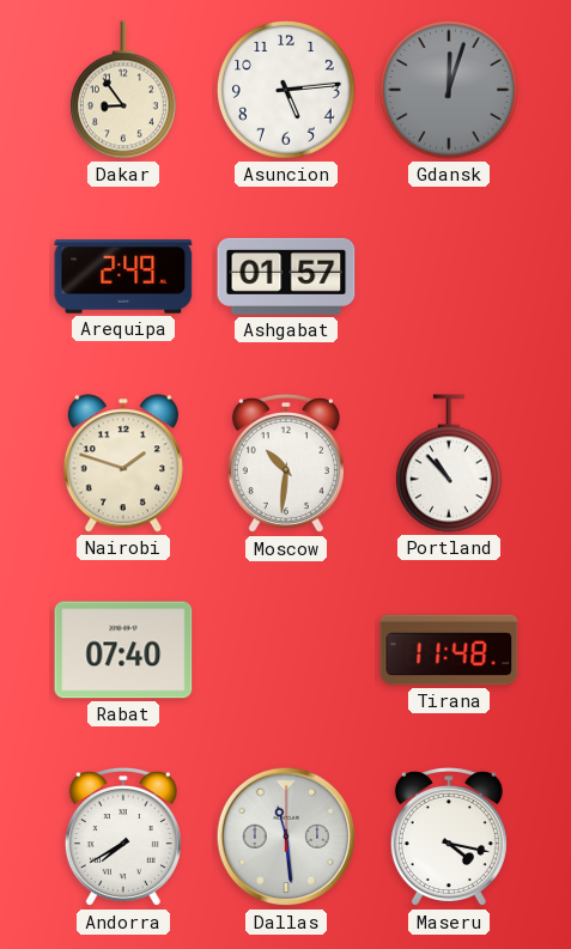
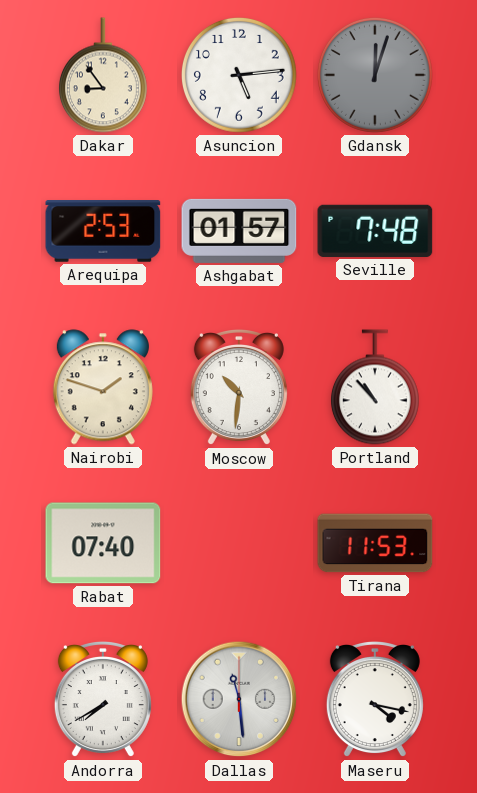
Arequipa: 2:49 -> 2:53 (103, 231)
Seville: none -> 7:48 (375, 231)
Tirana: 11:48 -> 11:53 (375, 543)
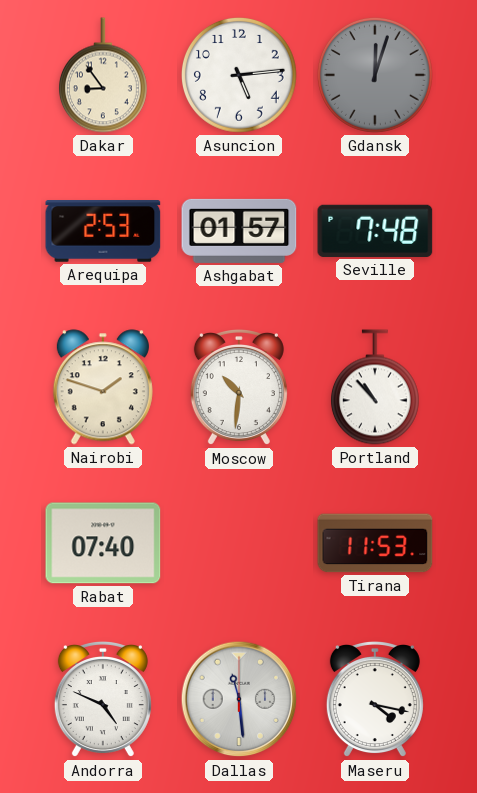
Andorra: 7:40 -> 4:49 (103, 700)
